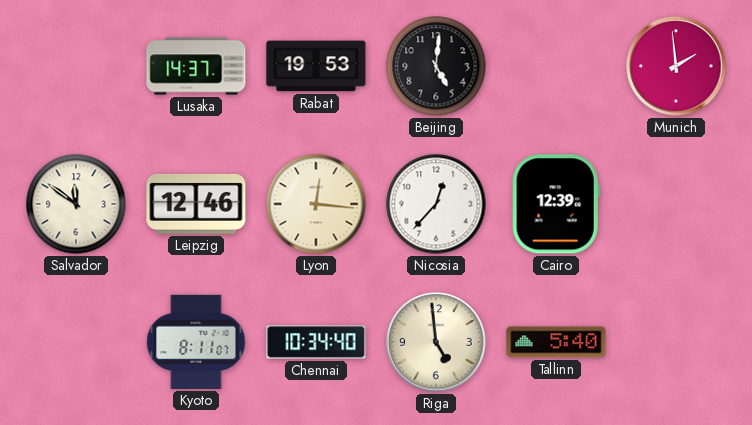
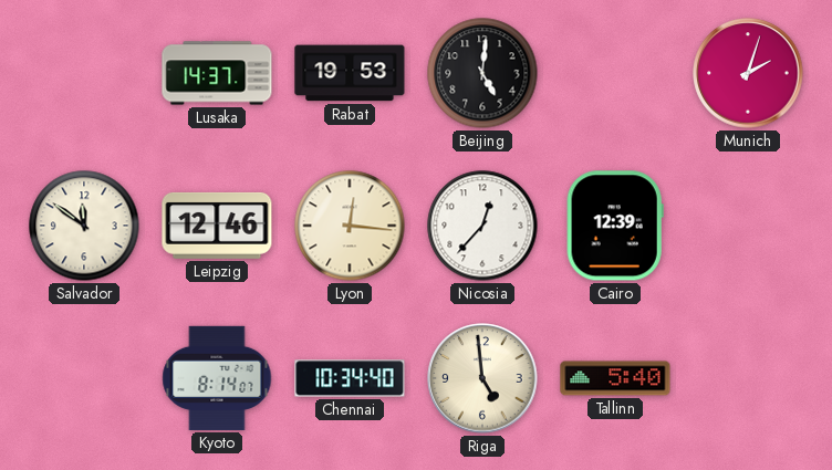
Munich: 1:59 -> 2:03 (748, 73)
Kyoto: 8:11 -> 8:14 (217, 378)
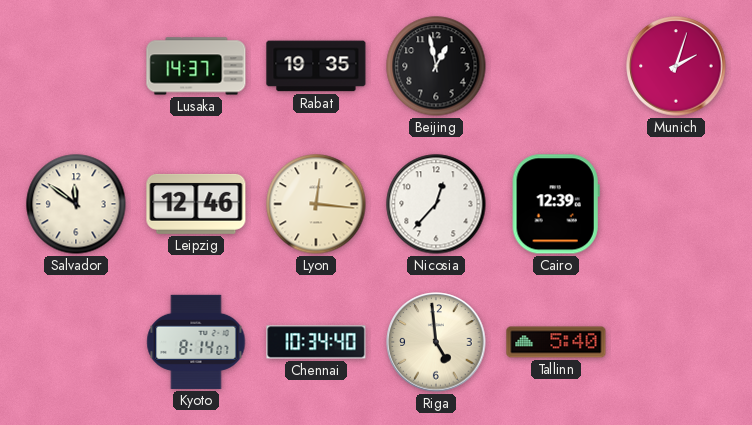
Rabat: 19:53 -> 19:35 (316, 66)
Beijing: 5:01 -> 12:58 (436, 66)
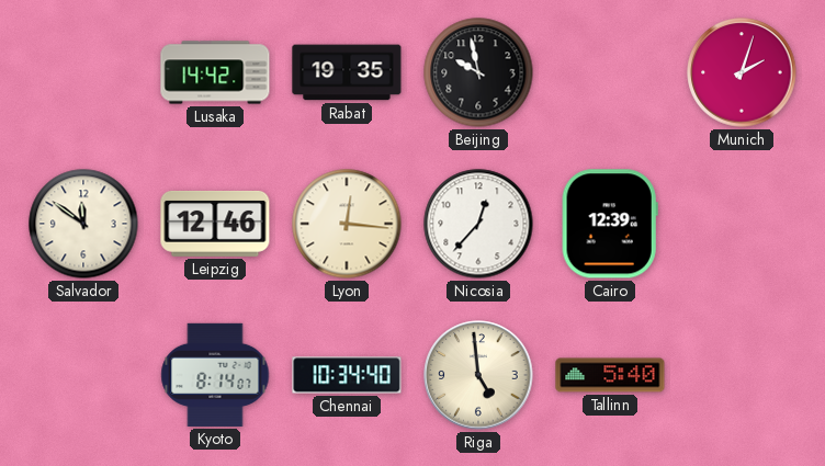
Lusaka: 14:37 -> 14:42 (215, 72)
Beijing: 12:58 -> 9:58 (478, 72)
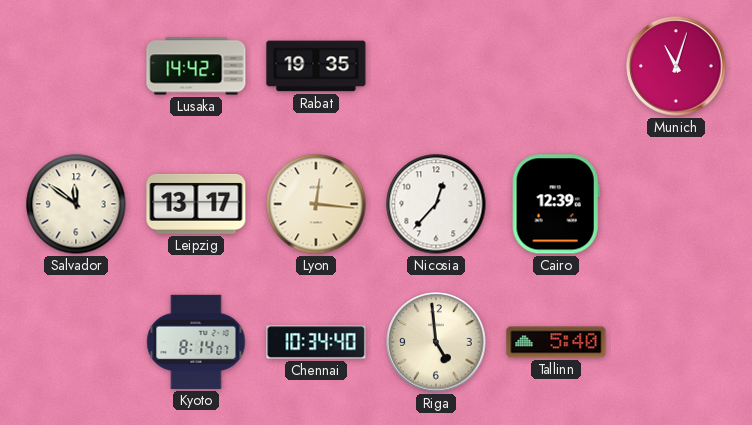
Beijing: 9:58 -> none (478, 72)
Munich: 2:03 -> 11:03 (676, 66)
Leipzig: 12:46 -> 13:17 (196, 204)
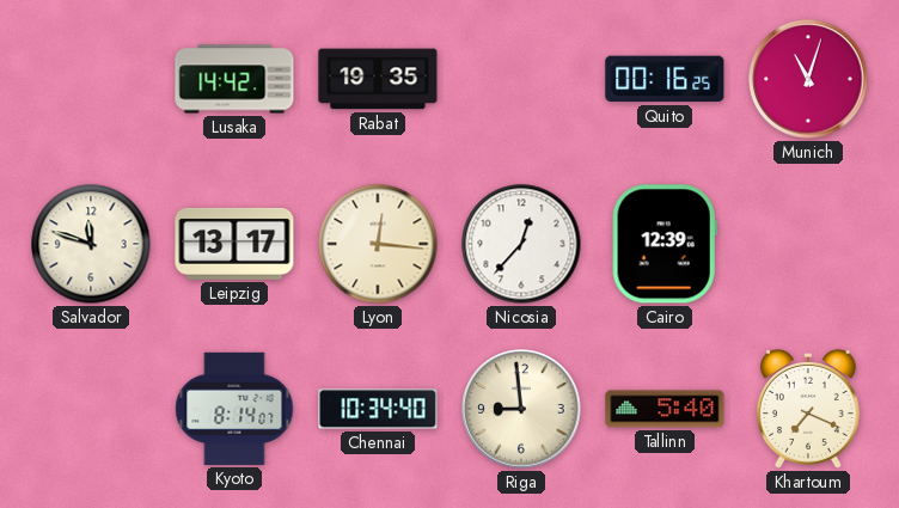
Quito: none -> 00:16 (665, 79)
Salvador: 11:51 -> 11:48 (91, 244)
Riga: 4:59 -> 8:59 (521, 409)
Khartoum: none -> 7:19 (808, 409)
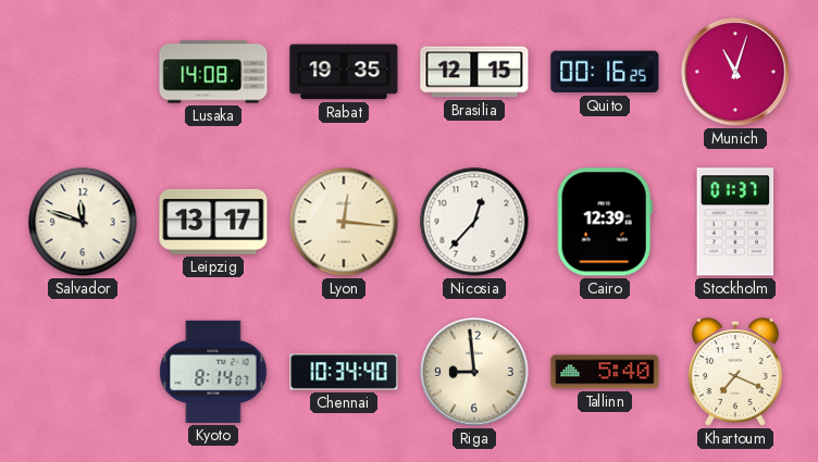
Lusaka: 14:42 -> 14:08 (213, 72)
Brasilia: none -> 12:15 (474, 72)
Stockholm: none -> 01:37 (735, 222)
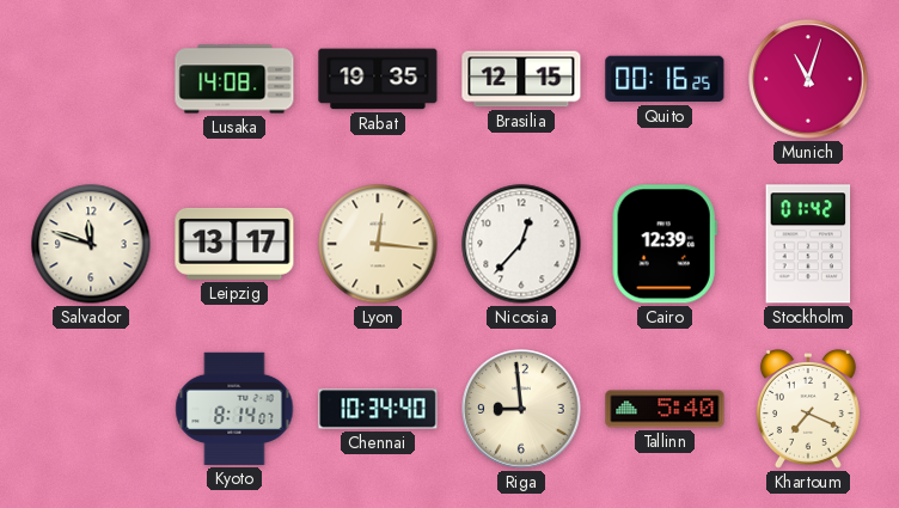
Stockholm: 01:37 -> 01:42 (808, 244)
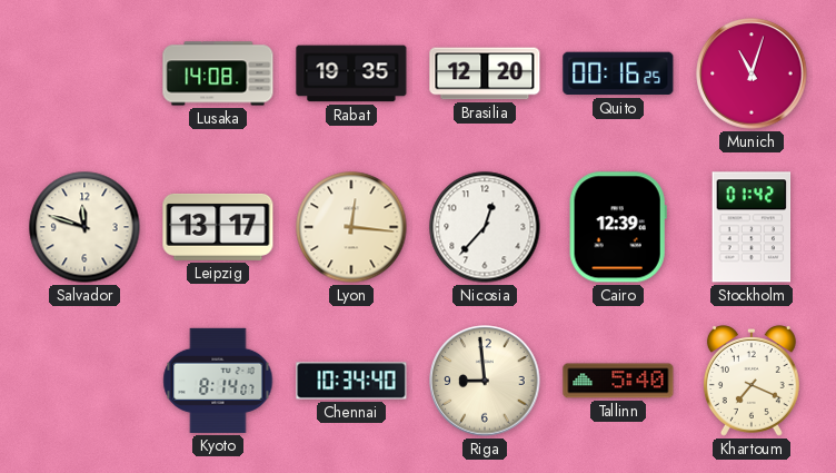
Brasilia: 12:15 -> 12:20 (485, 73)
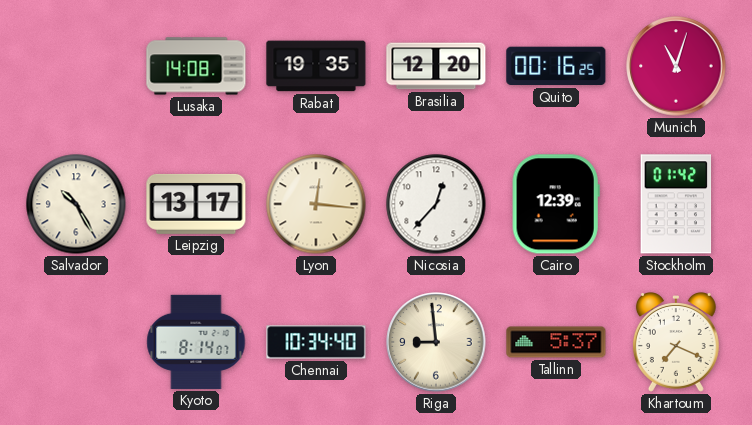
Salvador: 11:48 -> 10:25 (76, 204)
Tallinn: 5:40 -> 5:37 (556, 342)
